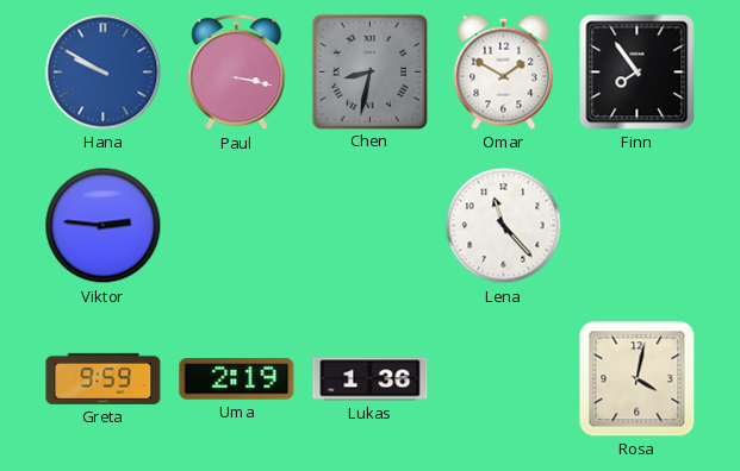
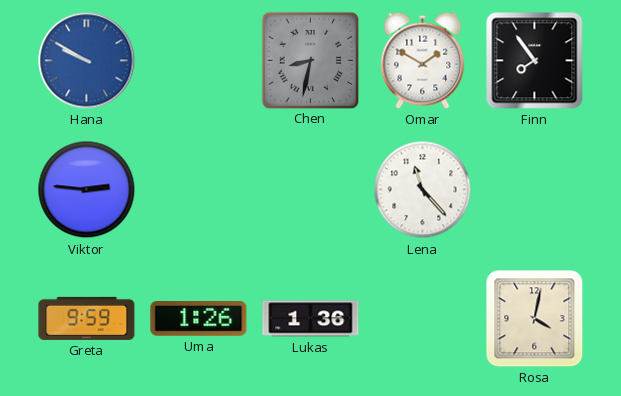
Paul: 3:17 -> none (237, 73)
Uma: 2:19 -> 1:26 (199, 319)
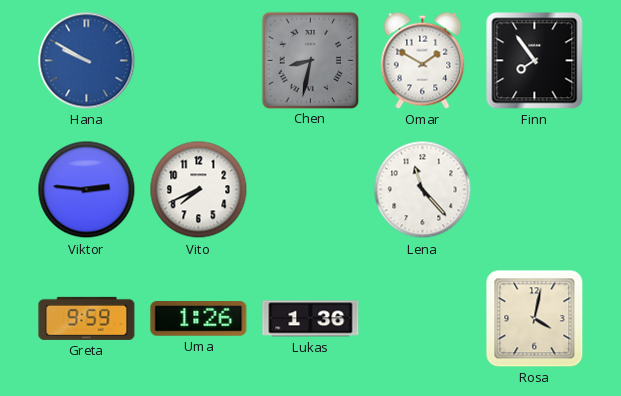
Vito: none -> 7:41 (199, 190)
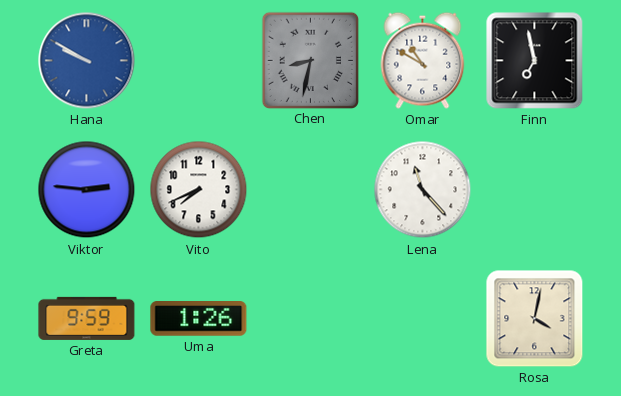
Omar: 1:50 -> 10:50 (423, 60)
Finn: 7:54 -> 6:58 (535, 61)
Lukas: 1:36 -> none (311, 319)
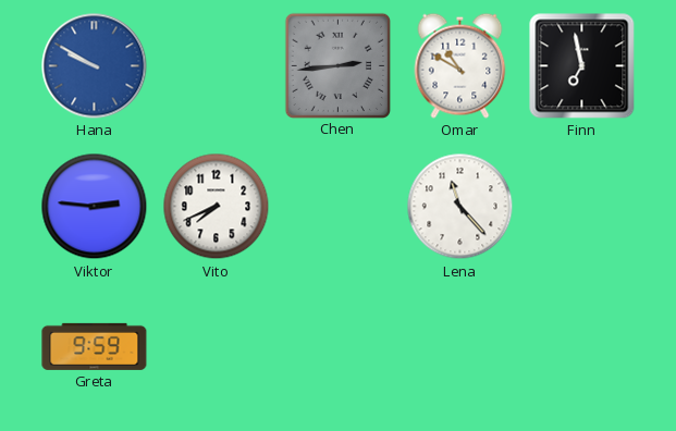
Chen: 8:32 -> 2:44 (337, 65)
Uma: 1:26 -> none (199, 319)
Rosa: 4:02 -> none (535, 319)
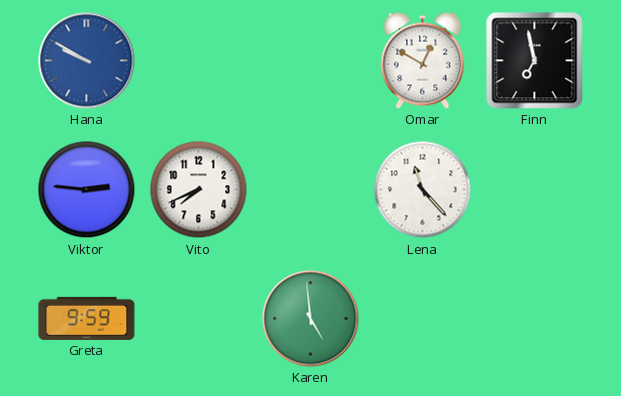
Chen: 2:44 -> none (337, 65)
Omar: 10:50 -> 12:50 (423, 60)
Karen: none -> 4:59 (311, 319)
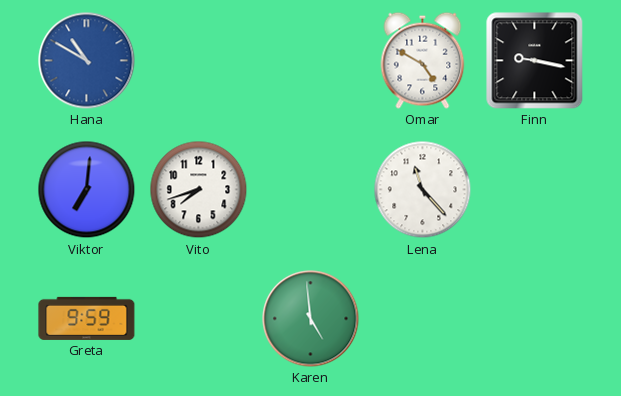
Hana: 9:50 -> 10:50 (87, 61)
Omar: 12:50 -> 4:50 (423, 60)
Finn: 6:58 -> 9:17 (535, 61)
Viktor: 2:46 -> 7:01 (87, 190)
Vito: 7:41 -> 7:42 (199, 190)
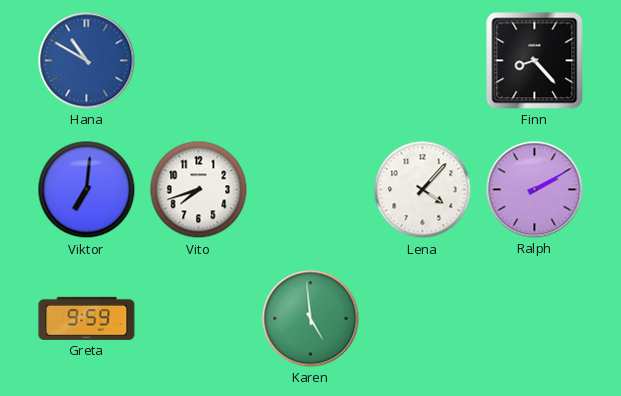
Omar: 4:50 -> none (423, 60)
Finn: 9:17 -> 8:23 (535, 61)
Lena: 11:23 -> 4:07 (423, 190)
Ralph: none -> 2:10 (535, 190)
